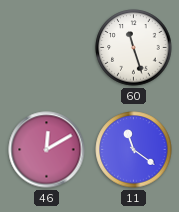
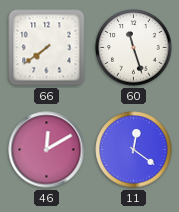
66: none -> 7:39 (47, 48)
11: 11:21 -> 12:21 (134, 150)
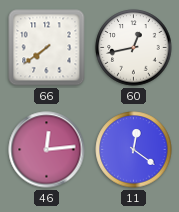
60: 11:27 -> 12:43 (134, 48)
46: 12:10 -> 12:14 (47, 150)
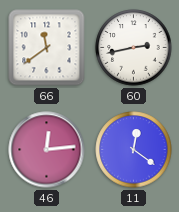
66: 7:39 -> 11:39 (47, 48)
60: 12:43 -> 2:43 (134, 48)
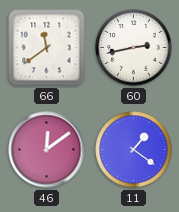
46: 12:14 -> 12:09 (47, 150)
11: 12:21 -> 1:21 (134, 150)
